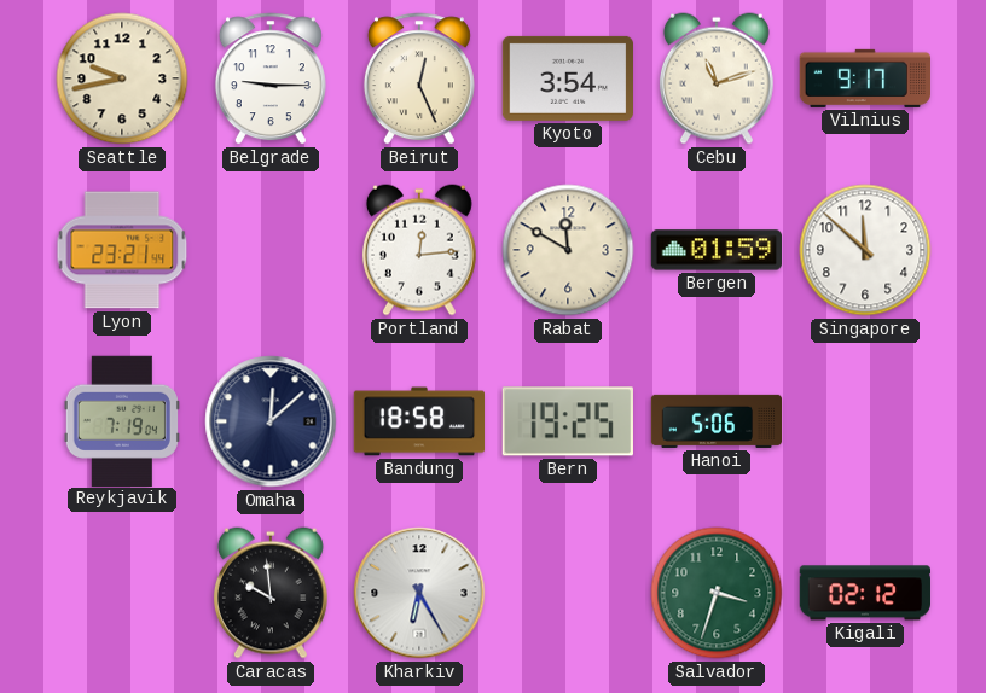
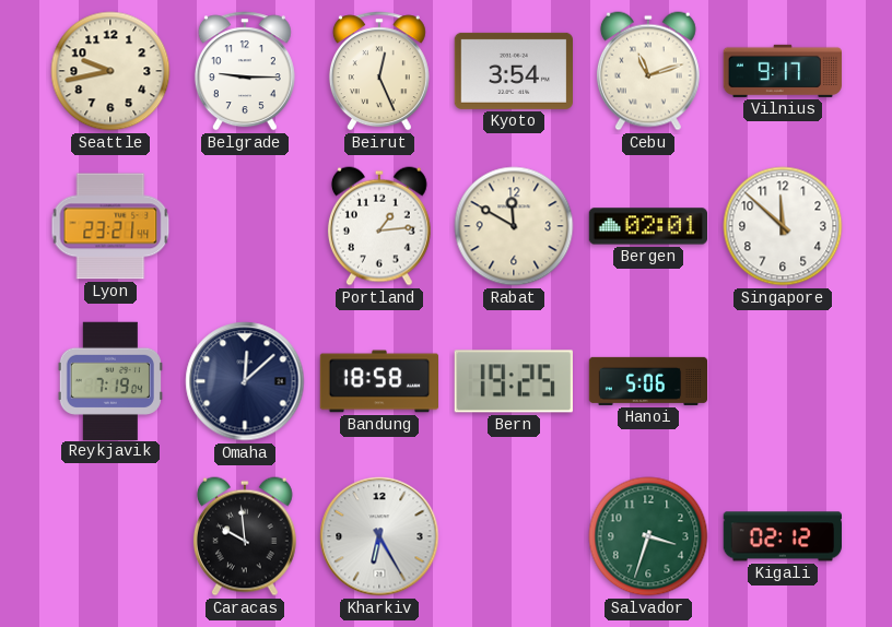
Portland: 12:14 -> 1:14 (379, 226)
Bergen: 01:59 -> 02:01 (648, 226)
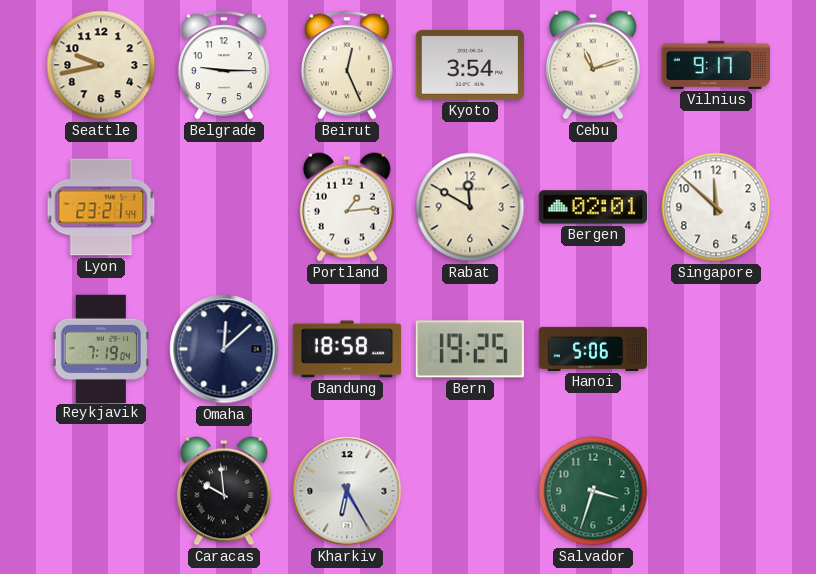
Kigali: 02:12 -> none (782, 536)
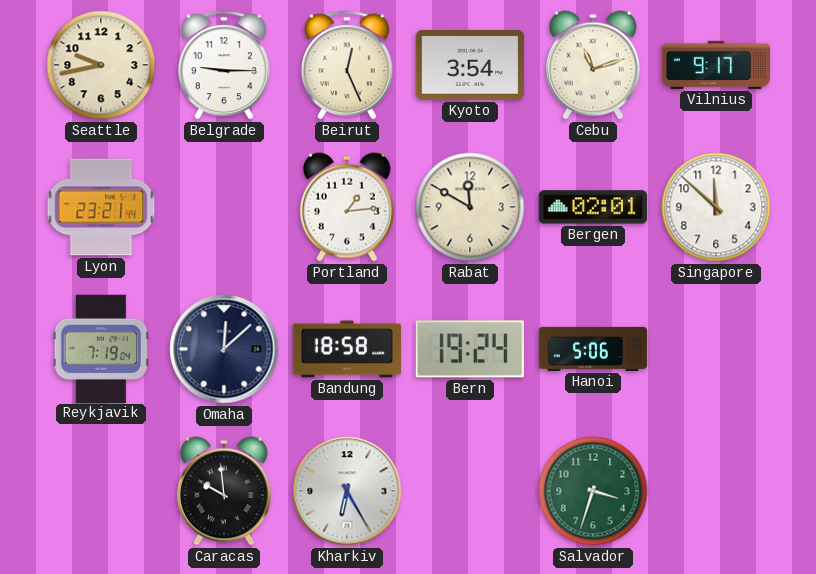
Bern: 19:25 -> 19:24 (470, 349)
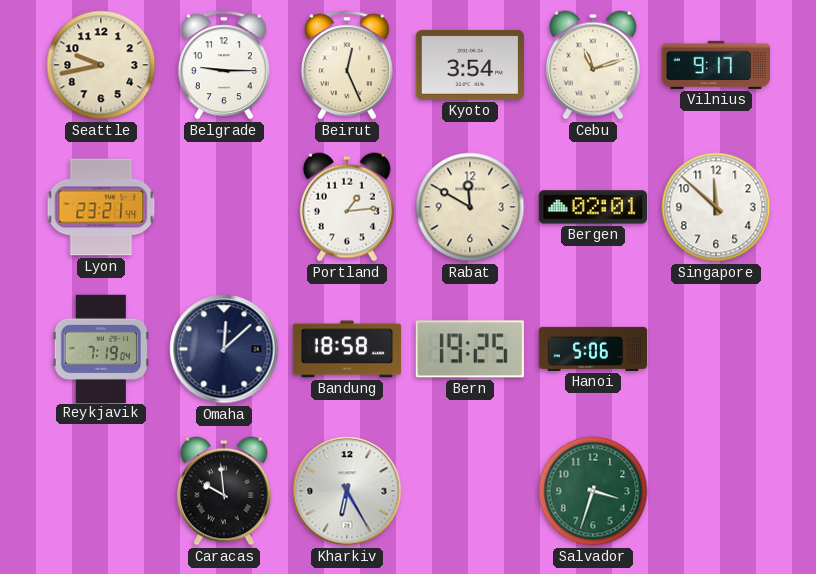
Bern: 19:24 -> 19:25 (470, 349)
